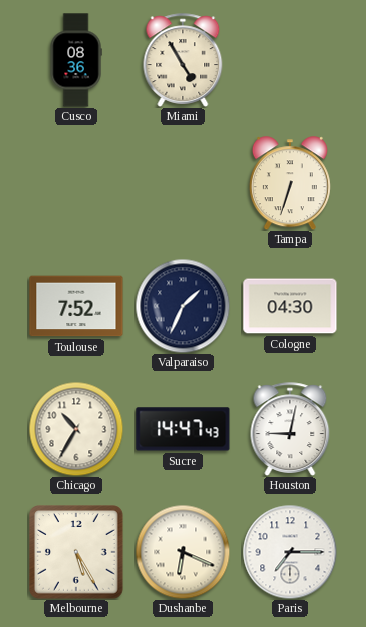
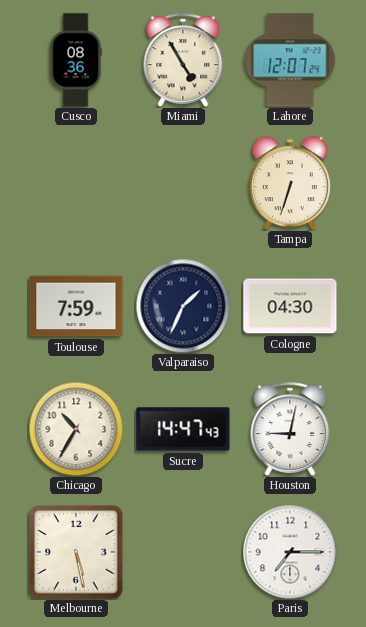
Lahore: none -> 12:07 (290, 60)
Toulouse: 7:52 -> 7:59 (76, 306)
Melbourne: 5:25 -> 5:28 (76, 552)
Dushanbe: 6:19 -> none (183, 552)
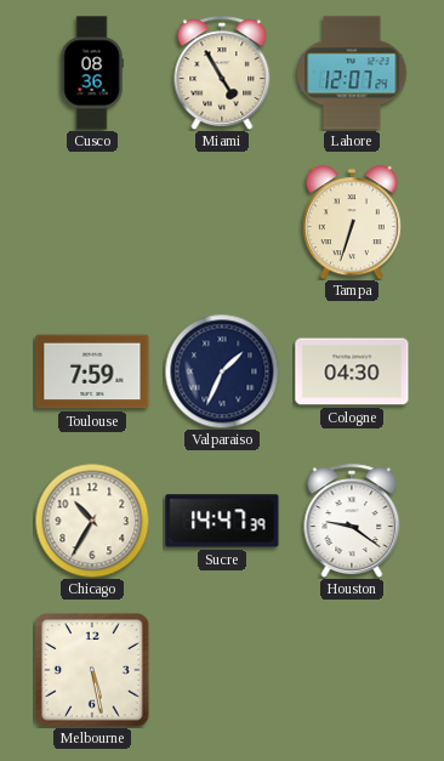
Sucre: 14:47:43 -> 14:47:39 (222, 521)
Houston: 9:02 -> 9:21 (352, 521)
Paris: 7:15 -> none (290, 552)
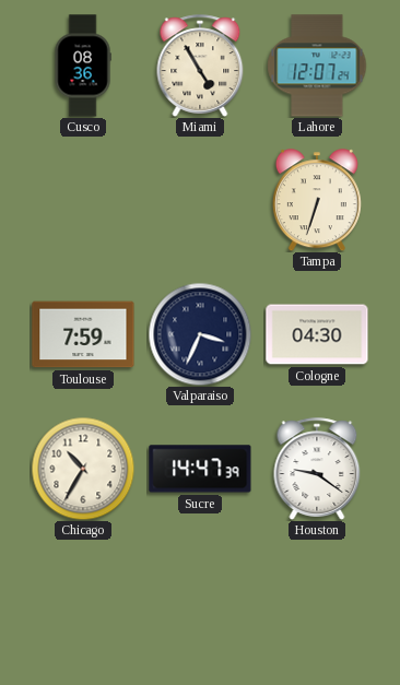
Valparaiso: 1:34 -> 3:34 (200, 334)
Melbourne: 5:28 -> none (92, 670)
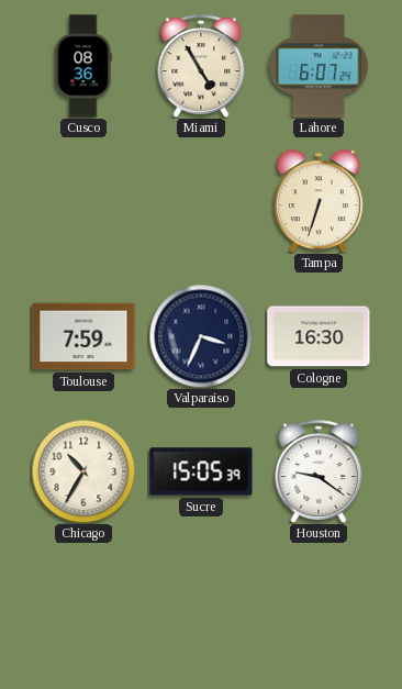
Lahore: 12:07 -> 6:07 (319, 66)
Cologne: 04:30 -> 16:30 (319, 336)
Sucre: 14:47 -> 15:05 (201, 471)
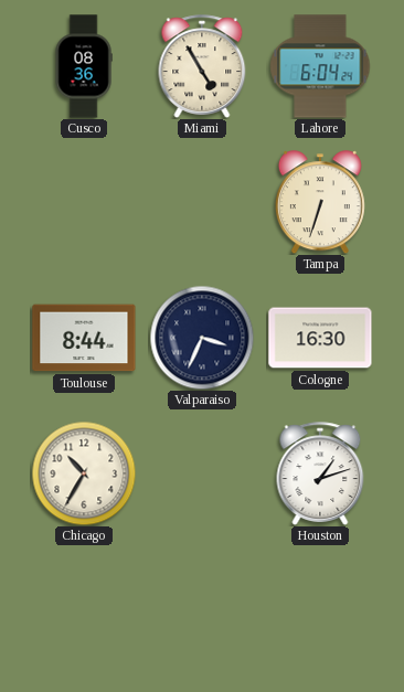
Lahore: 6:07 -> 6:04 (320, 66)
Toulouse: 7:59 -> 8:44 (84, 338)
Sucre: 15:05 -> none (201, 471)
Houston: 9:21 -> 1:12 (320, 473)
